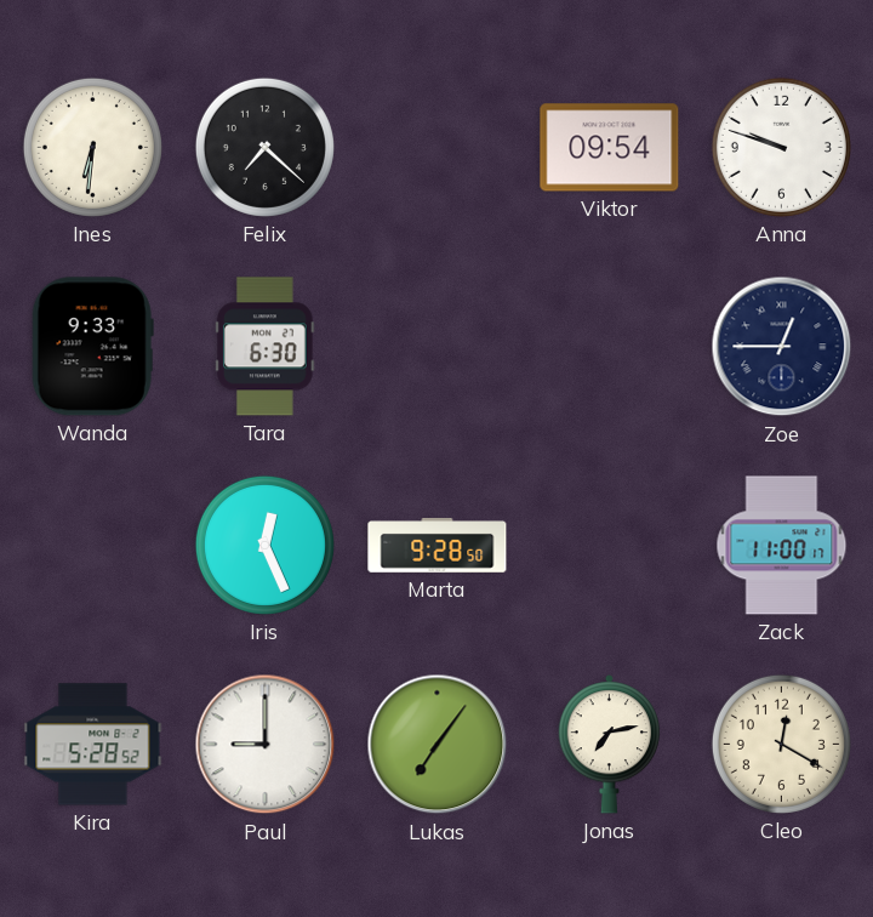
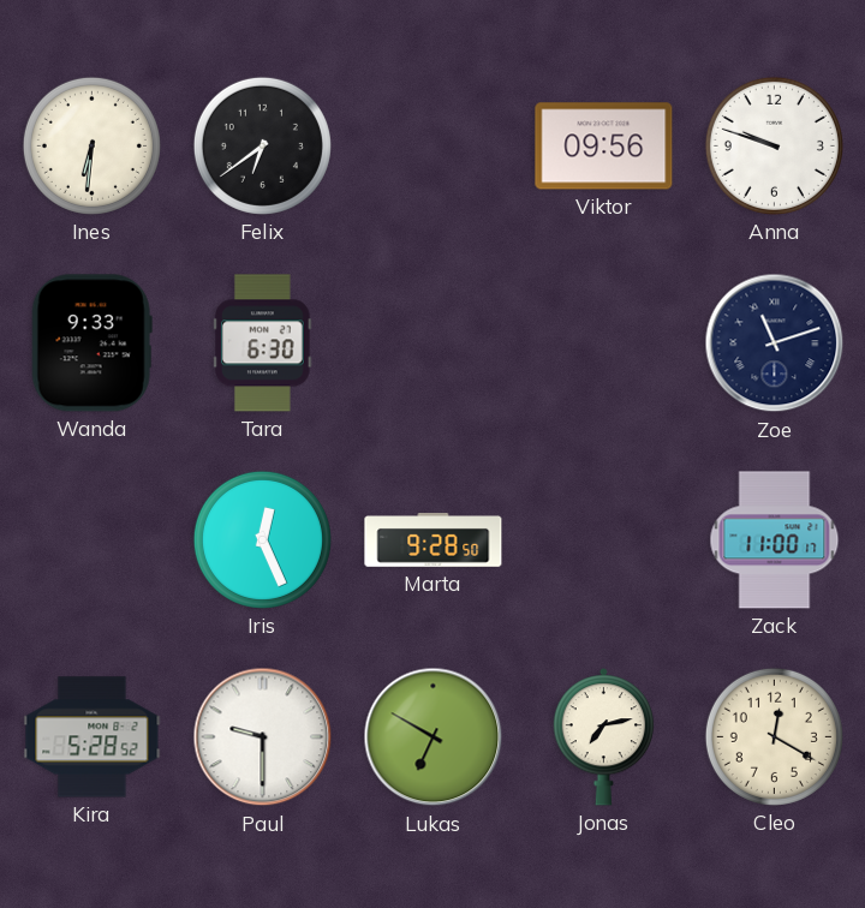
Felix: 7:22 -> 6:39 (262, 145)
Viktor: 09:54 -> 09:56 (604, 147)
Zoe: 12:45 -> 11:12 (775, 344)
Paul: 9:00 -> 9:30 (263, 737)
Lukas: 7:06 -> 6:50 (434, 737)
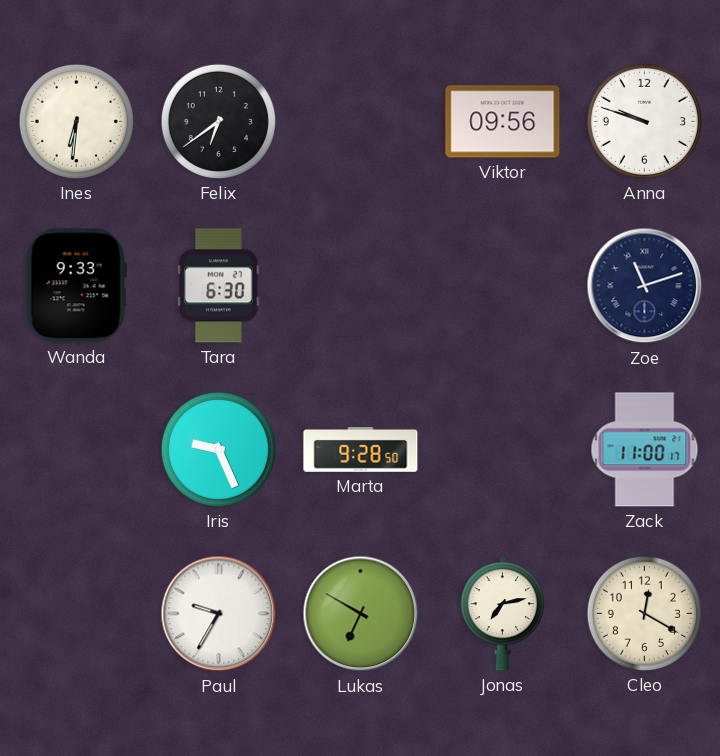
Iris: 12:26 -> 9:26 (218, 449)
Kira: 5:28 -> none (93, 737)
Paul: 9:30 -> 9:35 (219, 614)
